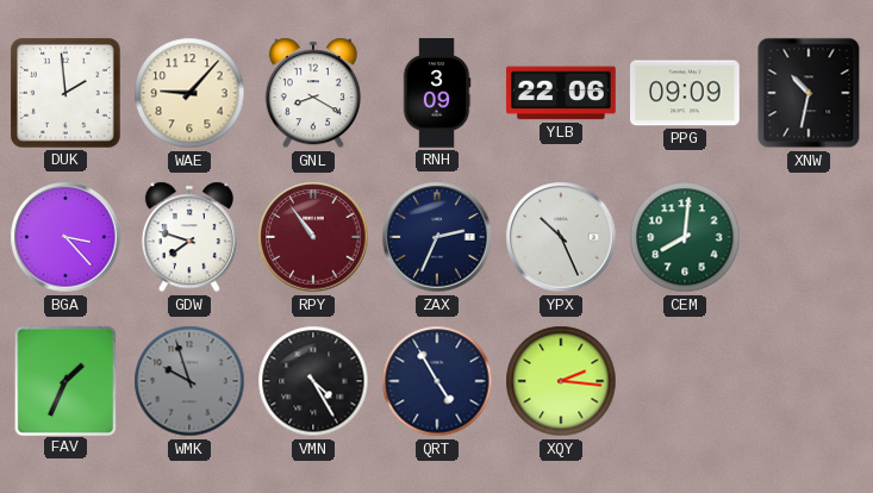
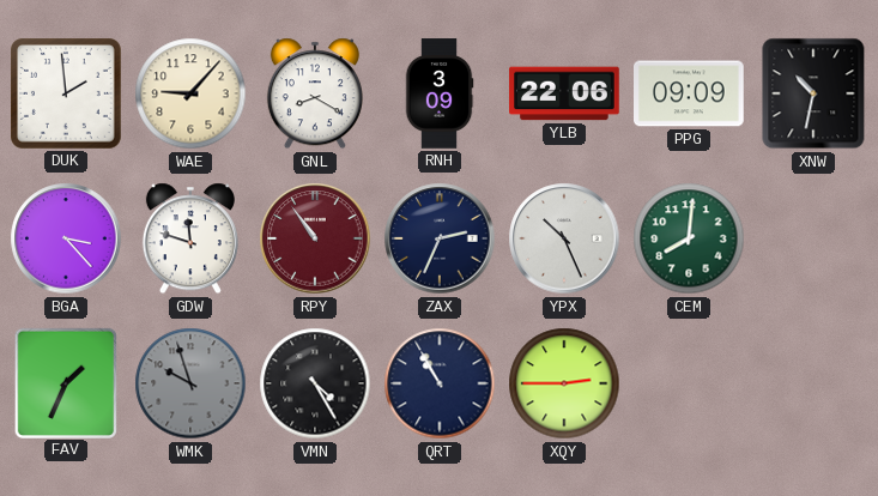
GDW: 7:48 -> 11:48 (190, 238)
QRT: 4:55 -> 10:55 (440, 383)
XQY: 2:16 -> 2:45 (564, 383)
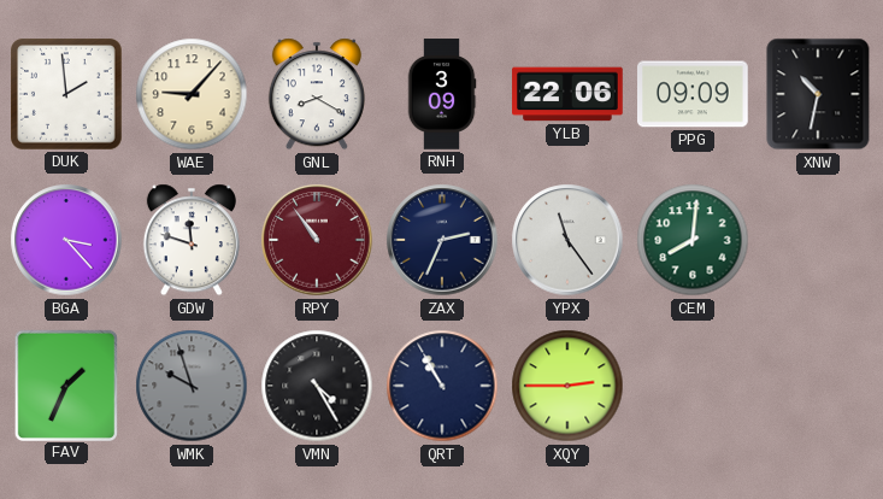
YPX: 10:26 -> 11:24 (567, 240)
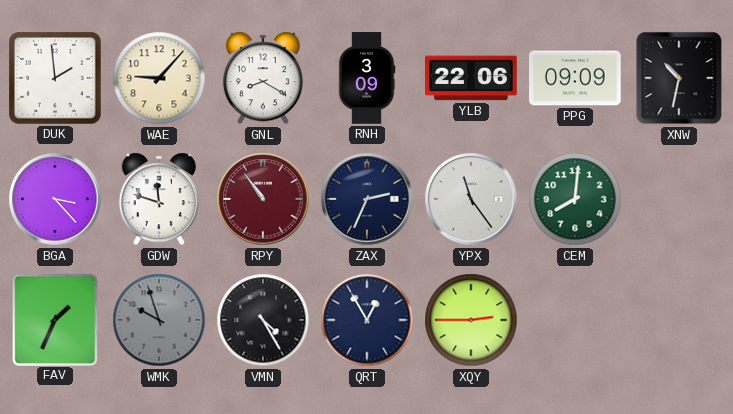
QRT: 10:55 -> 12:55 (367, 320)
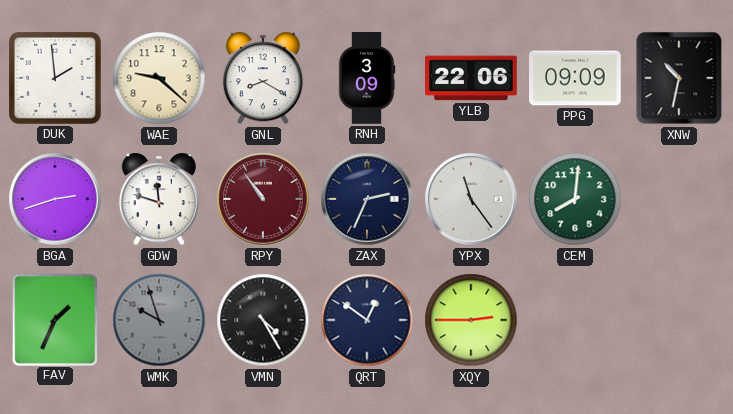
WAE: 9:07 -> 9:22 (159, 78)
BGA: 3:23 -> 2:42 (55, 199)
QRT: 12:55 -> 12:51 (367, 320)
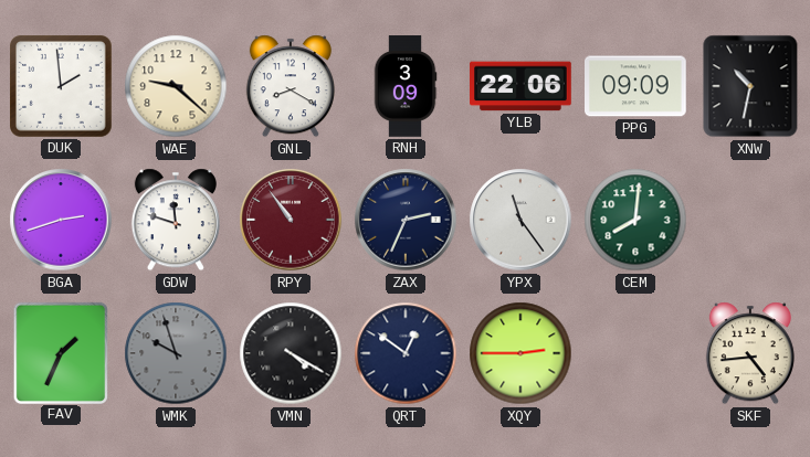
VMN: 4:25 -> 4:20 (291, 353)
SKF: none -> 4:44 (750, 353)
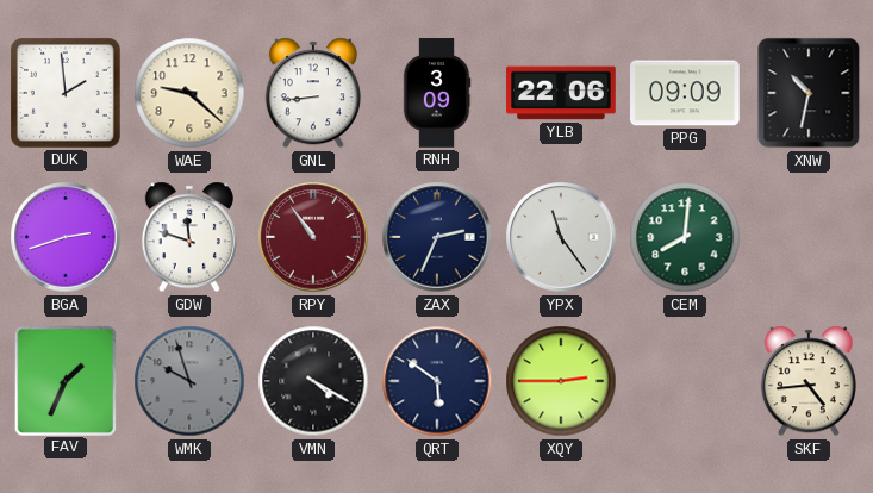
GNL: 8:20 -> 8:44 (313, 93)
QRT: 12:51 -> 5:51 (437, 381)
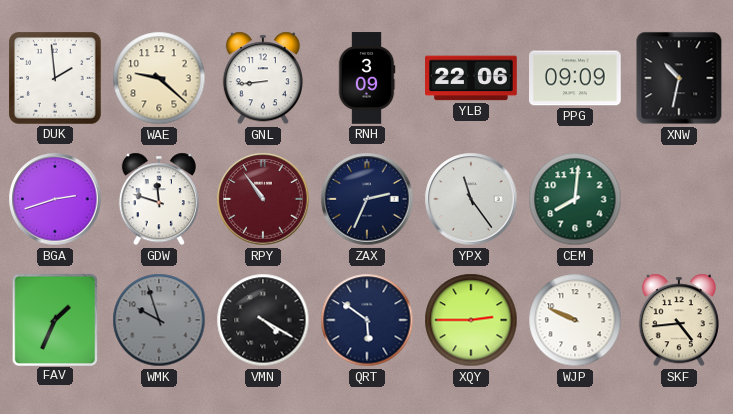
WJP: none -> 9:49 (575, 320)
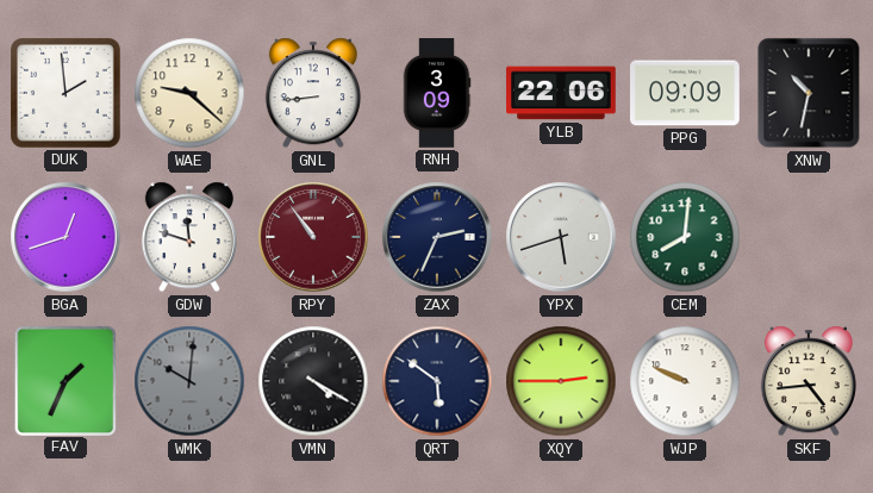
BGA: 2:42 -> 12:42 (66, 237)
YPX: 11:24 -> 5:42 (561, 237)
WMK: 9:57 -> 10:01 (189, 381)
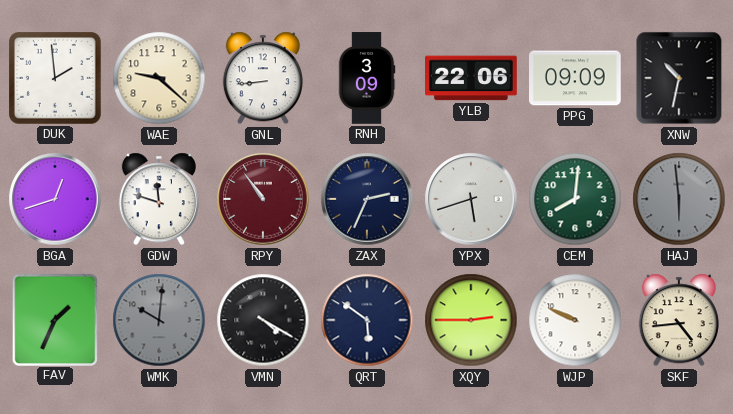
HAJ: none -> 5:59 (679, 199)
